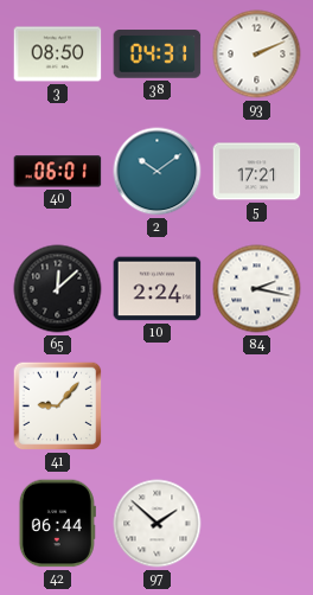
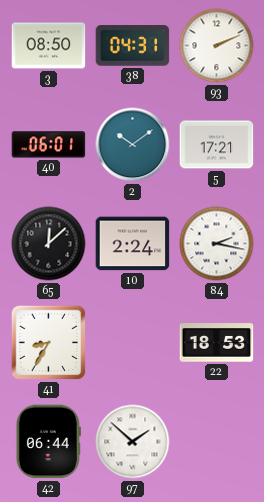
41: 9:07 -> 8:35 (49, 343)
22: none -> 18:53 (217, 343)
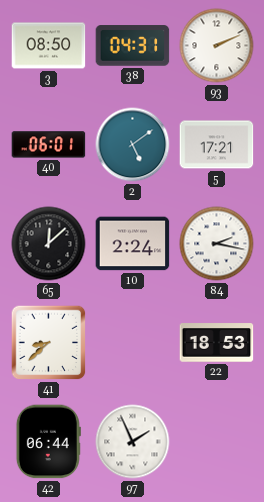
2: 10:09 -> 5:09 (133, 145)
41: 8:35 -> 8:38 (49, 343)
97: 1:52 -> 1:56 (133, 442)
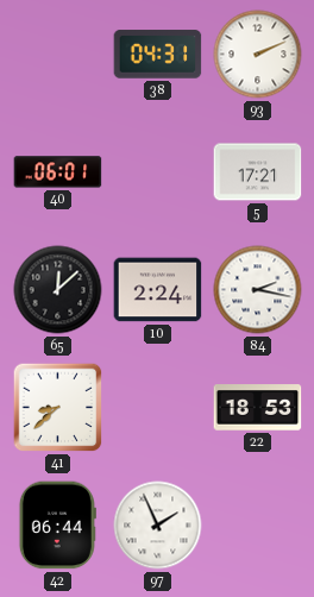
3: 08:50 -> none (49, 46)
2: 5:09 -> none (133, 145)
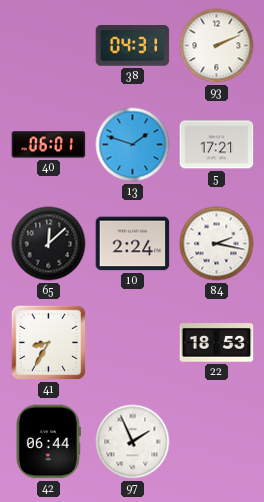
13: none -> 1:48 (133, 145)
41: 8:38 -> 8:35 (49, 343)
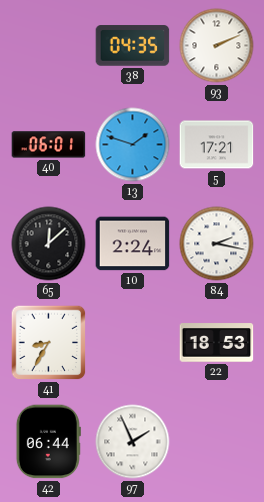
38: 04:31 -> 04:35 (133, 46)
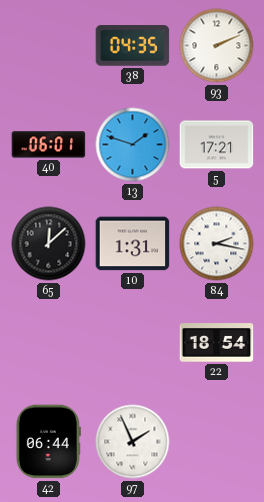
10: 2:24 -> 1:31 (133, 244)
41: 8:35 -> none (49, 343)
22: 18:53 -> 18:54 (217, 343)
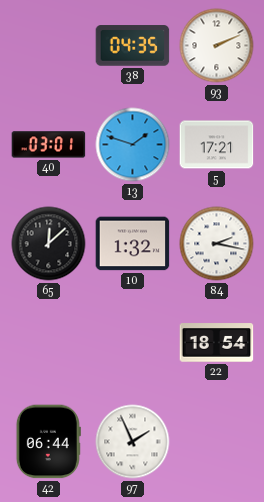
40: 06:01 -> 03:01 (49, 145)
10: 1:31 -> 1:32 (133, 244)
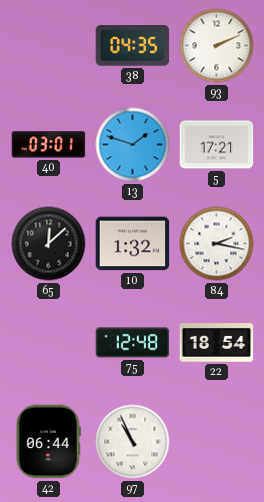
75: none -> 12:48 (133, 343)
97: 1:56 -> 10:56 (133, 442)
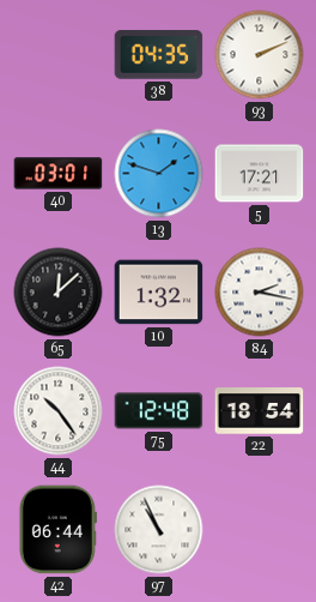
44: none -> 10:24 (59, 411)
